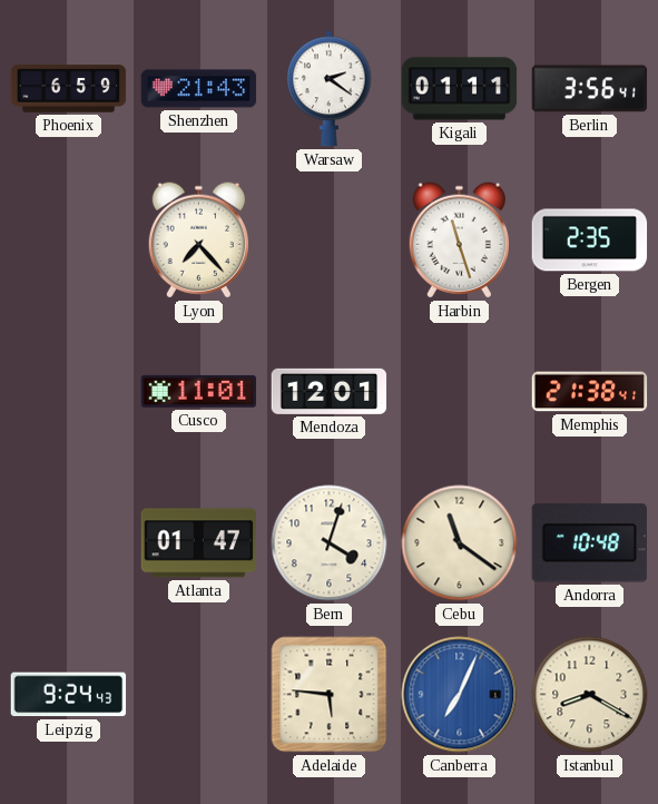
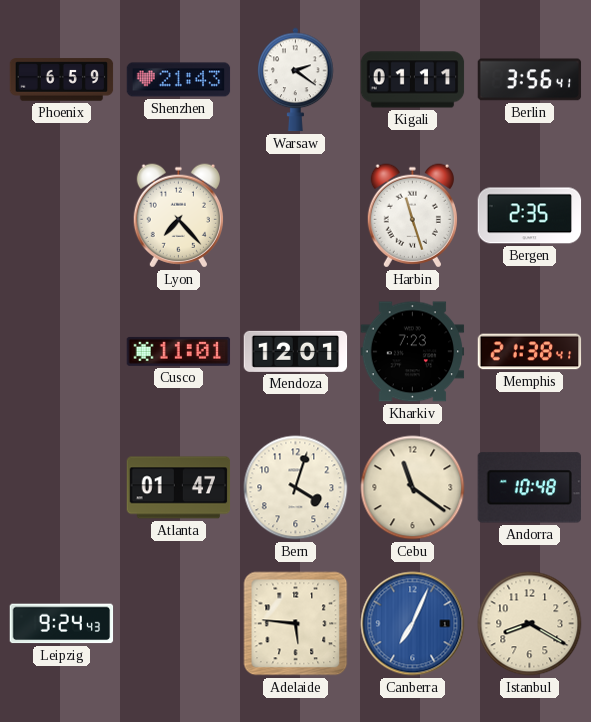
Kharkiv: none -> 7:23 (413, 352)
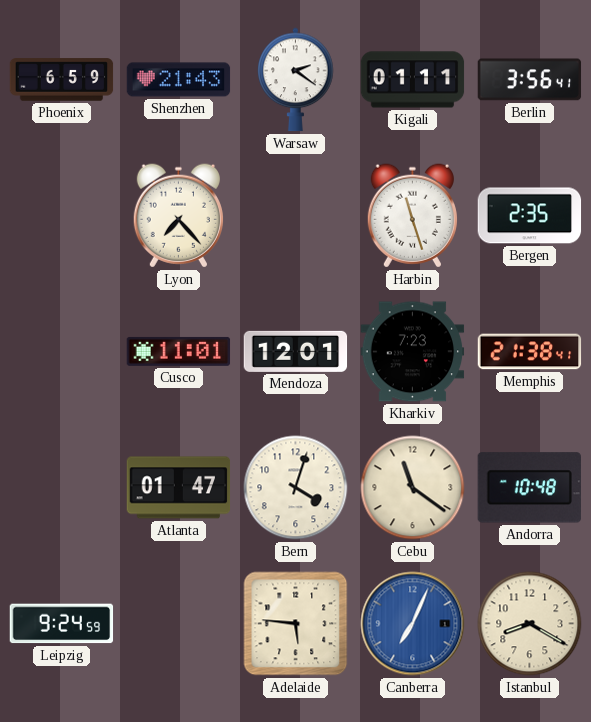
Leipzig: 9:24:43 -> 9:24:59 (62, 624)
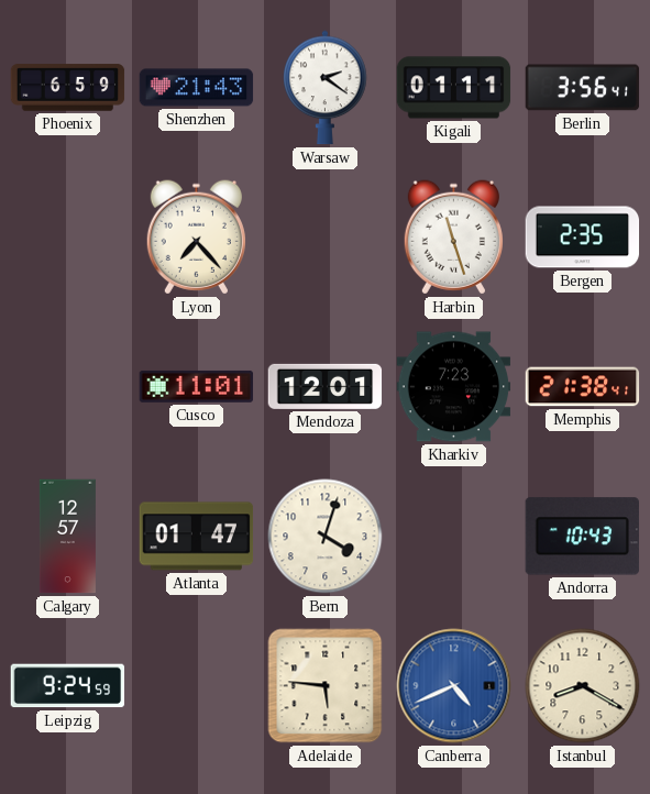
Calgary: none -> 12:57 (67, 537)
Cebu: 11:21 -> none (413, 488)
Andorra: 10:48 -> 10:43 (582, 537)
Canberra: 7:04 -> 4:41 (454, 686)
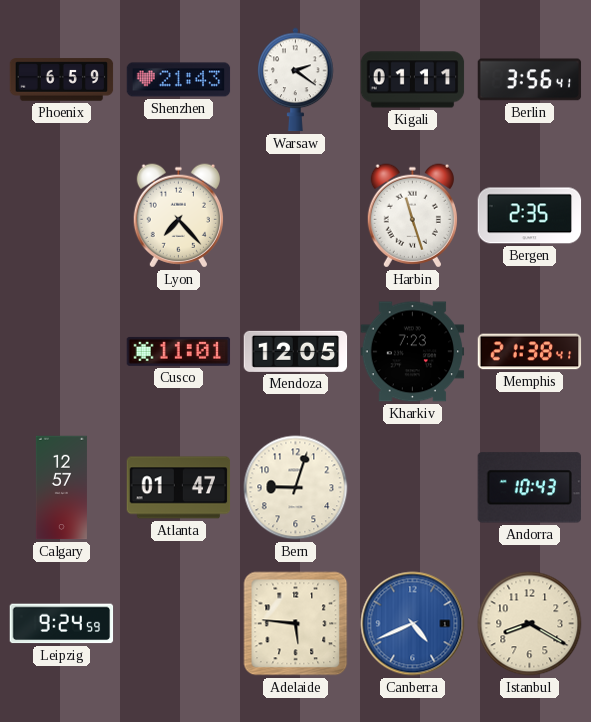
Mendoza: 12:01 -> 12:05 (296, 351)
Bern: 4:03 -> 9:03 (296, 488)
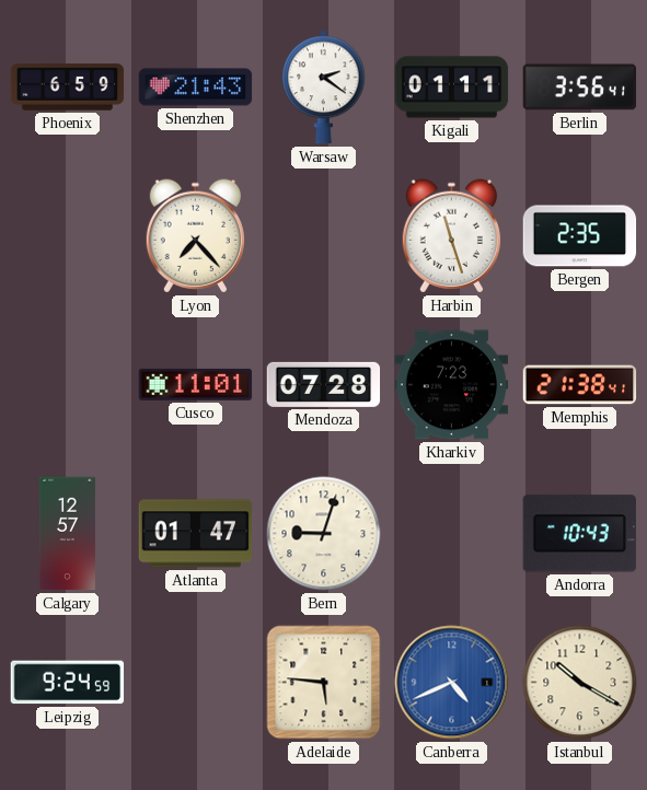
Mendoza: 12:05 -> 07:28 (324, 384)
Istanbul: 8:20 -> 10:20 (580, 683)
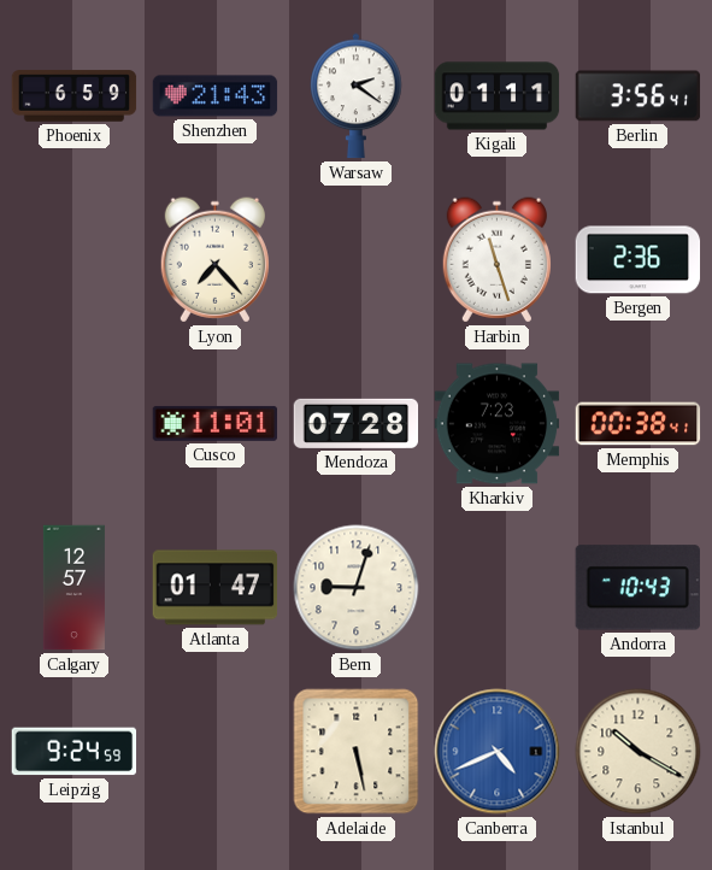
Bergen: 2:35 -> 2:36 (639, 260)
Memphis: 21:38 -> 00:38 (639, 424)
Adelaide: 5:46 -> 5:28 (357, 752)
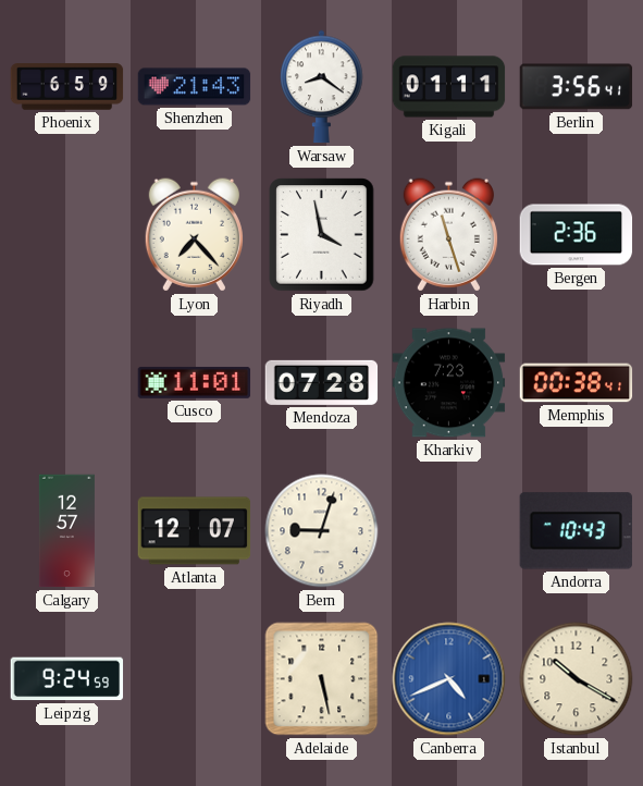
Warsaw: 2:21 -> 8:21 (322, 87)
Riyadh: none -> 3:58 (322, 235)
Atlanta: 01:47 -> 12:07 (195, 531)
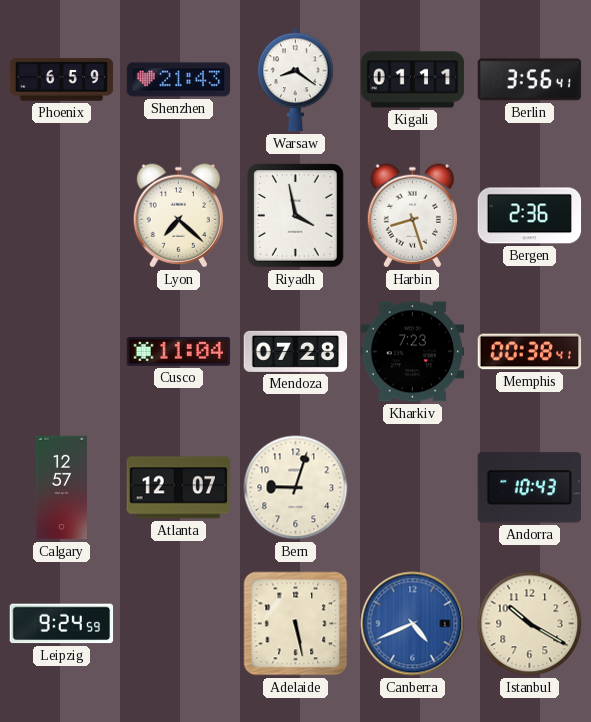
Lyon: 7:23 -> 7:22 (178, 216)
Harbin: 11:27 -> 8:27 (412, 216)
Cusco: 11:01 -> 11:04 (179, 351)
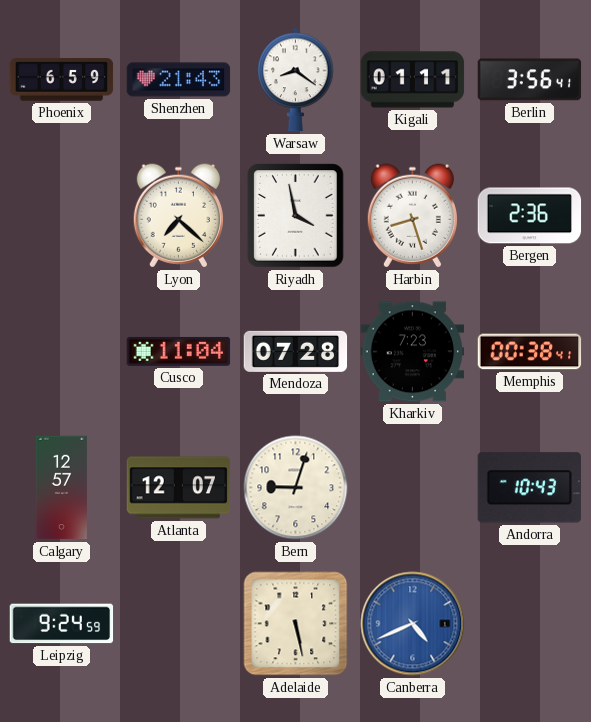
Istanbul: 10:20 -> none (530, 624)
